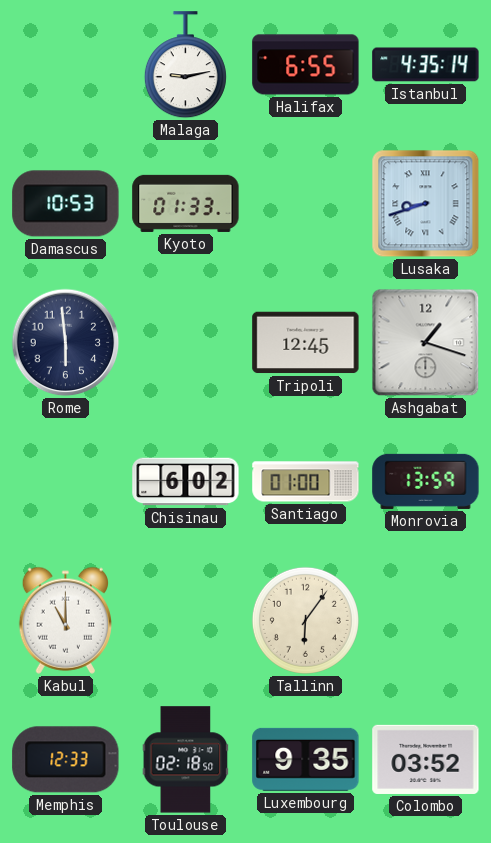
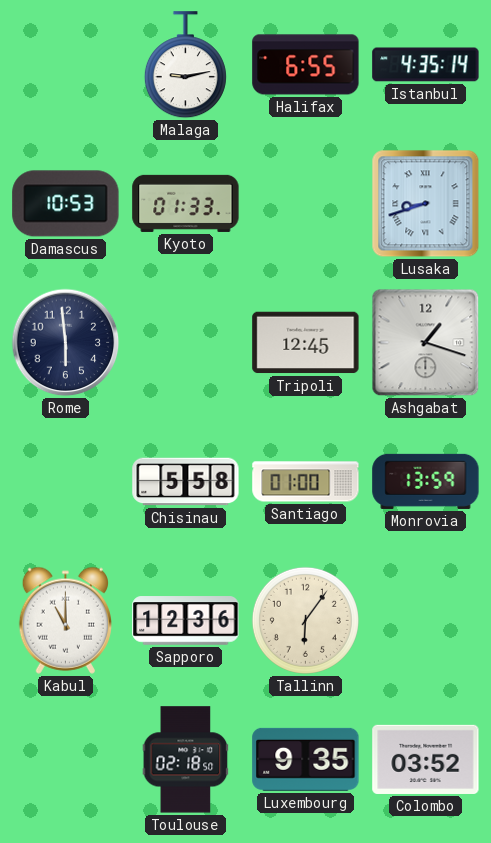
Chisinau: 6:02 -> 5:58 (186, 482)
Sapporo: none -> 12:36 (186, 621)
Memphis: 12:33 -> none (66, 760)
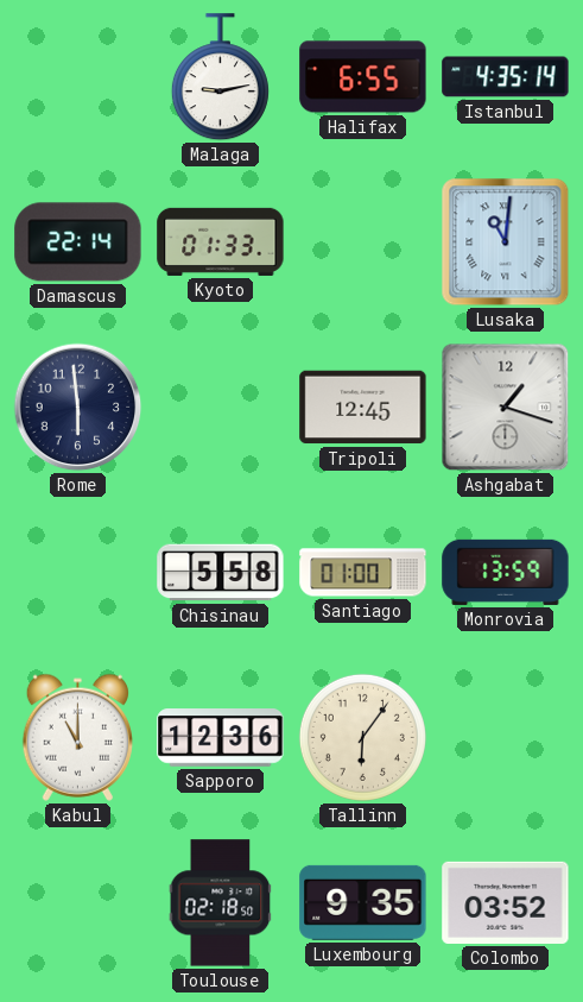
Damascus: 10:53 -> 22:14 (78, 242)
Lusaka: 8:42 -> 11:01 (506, 242)
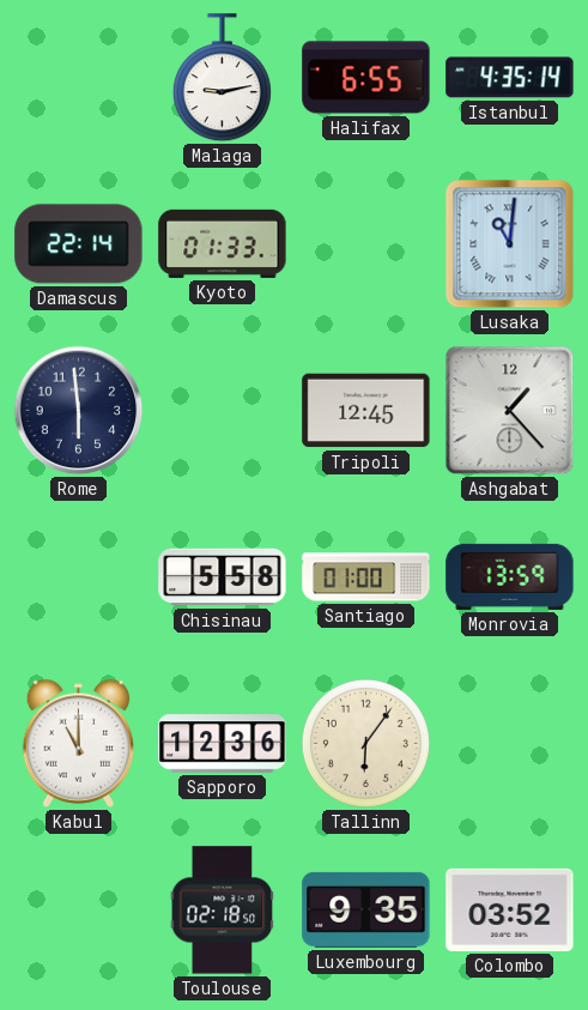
Ashgabat: 1:18 -> 1:23 (510, 411)
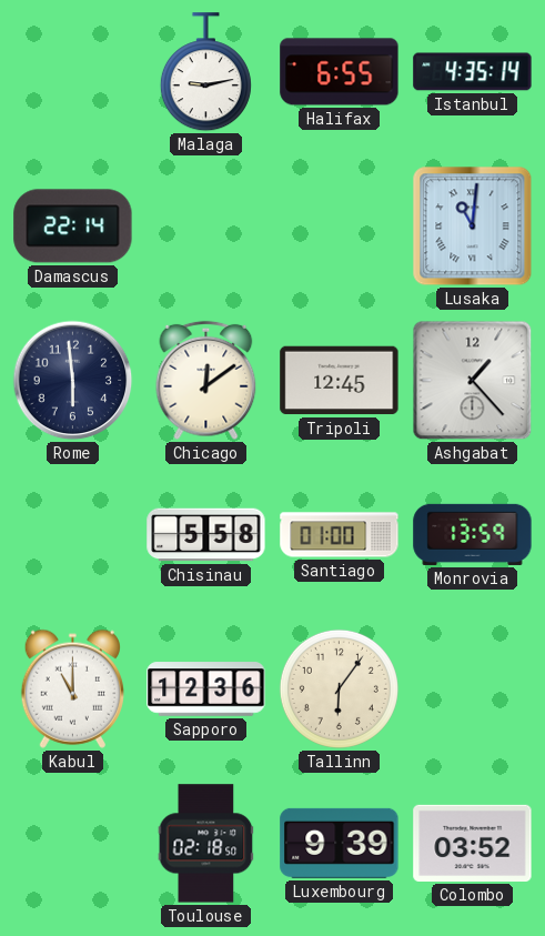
Kyoto: 01:33 -> none (223, 243)
Chicago: none -> 12:09 (206, 381)
Luxembourg: 9:35 -> 9:39 (340, 843)
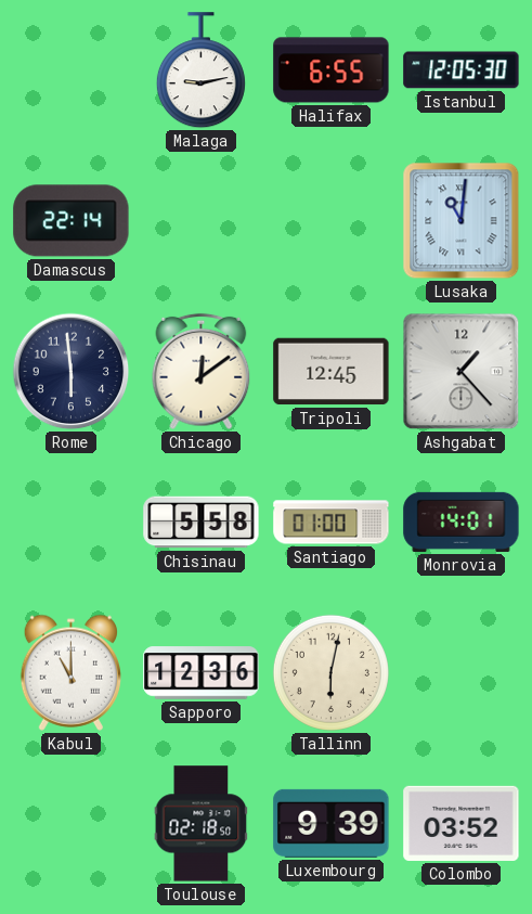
Istanbul: 4:35 -> 12:05 (462, 70)
Monrovia: 13:59 -> 14:01 (462, 522)
Tallinn: 6:06 -> 6:02 (330, 672)
